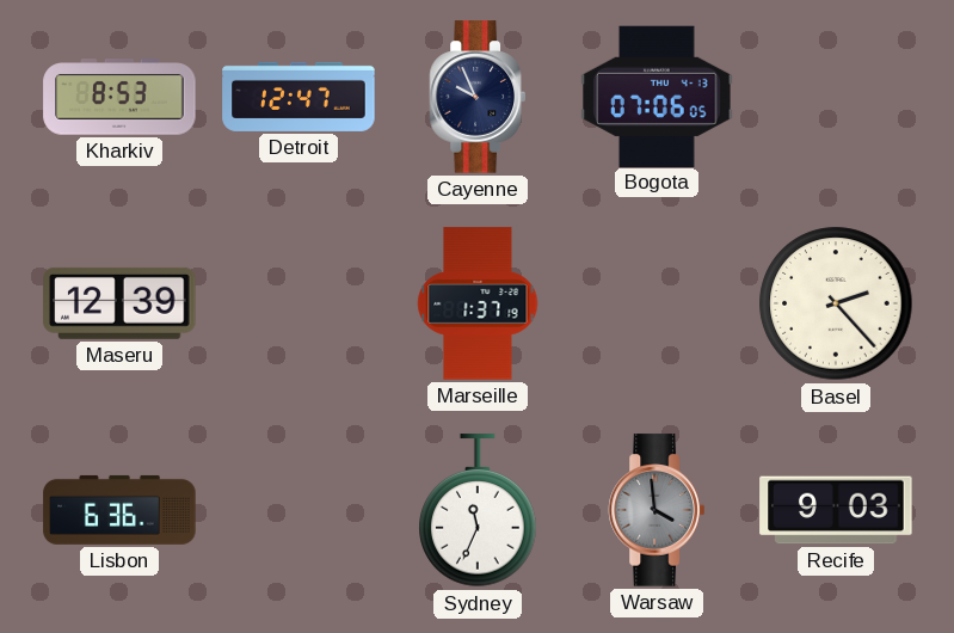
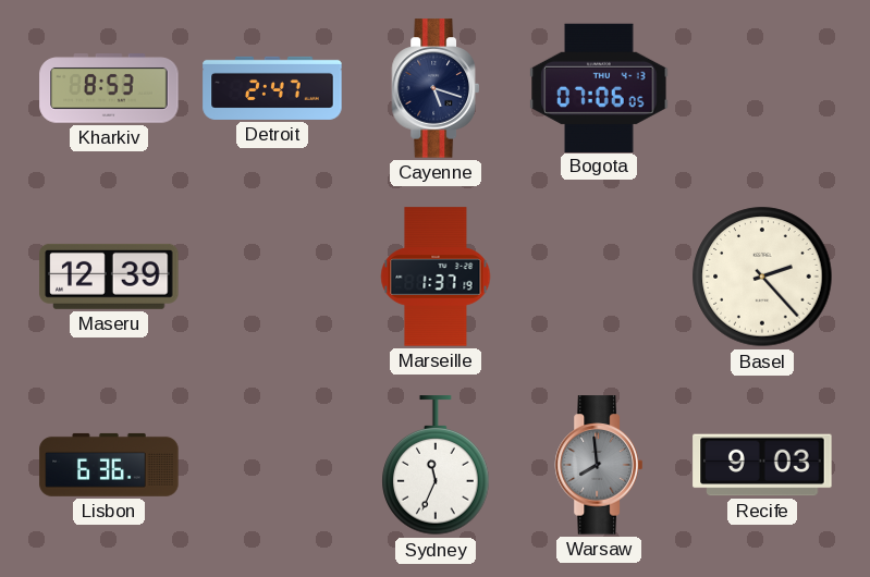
Detroit: 12:47 -> 2:47 (272, 88)
Cayenne: 9:56 -> 5:18 (434, 88)
Warsaw: 3:59 -> 7:59 (598, 465)
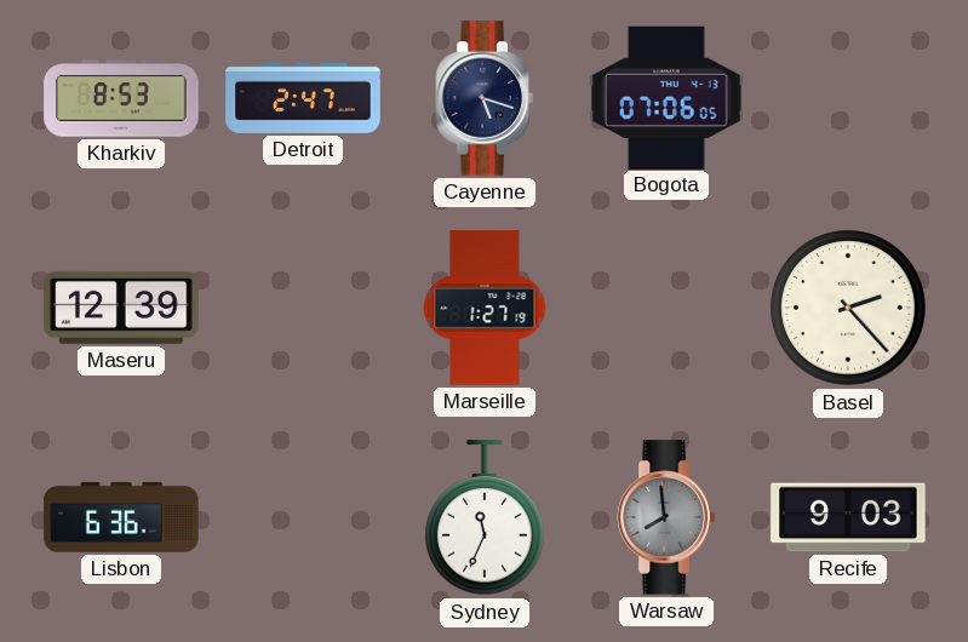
Marseille: 1:37 -> 1:27 (485, 308)
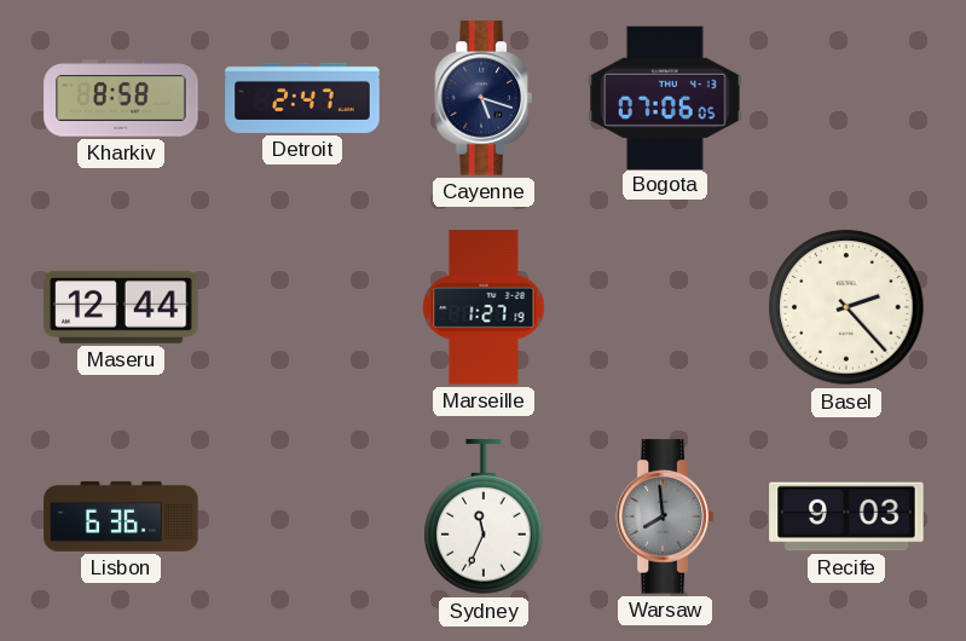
Kharkiv: 8:53 -> 8:58 (121, 98)
Maseru: 12:39 -> 12:44 (121, 307)
